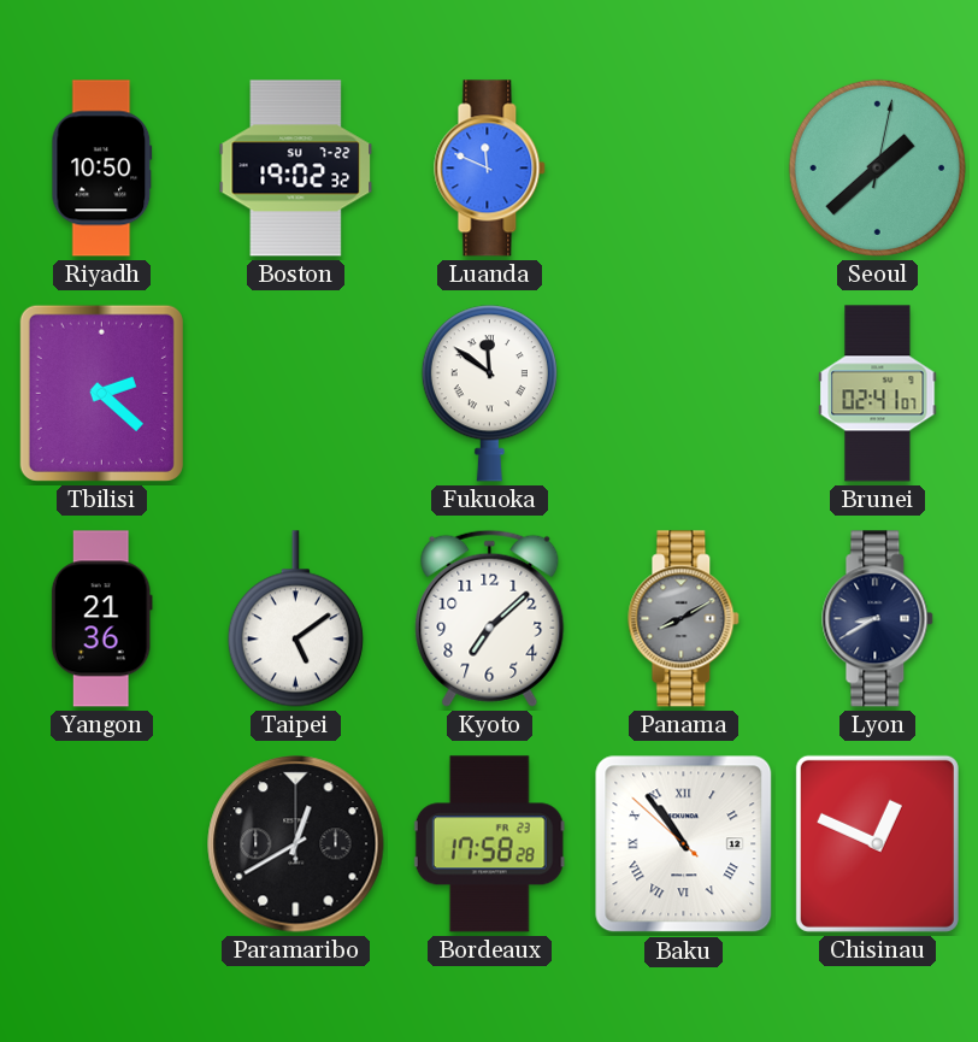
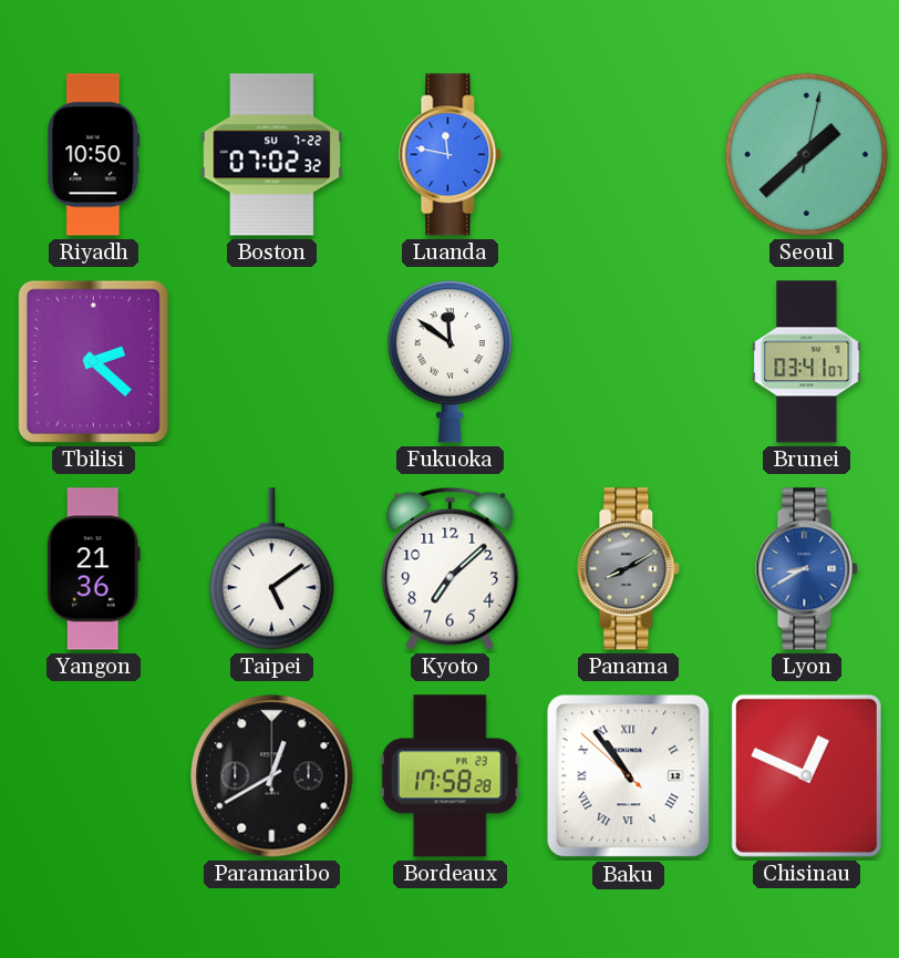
Boston: 19:02 -> 07:02 (272, 155)
Luanda: 11:49 -> 11:47 (451, 155)
Brunei: 02:41 -> 03:41 (807, 362)
Lyon dial: navy -> blue (807, 569)
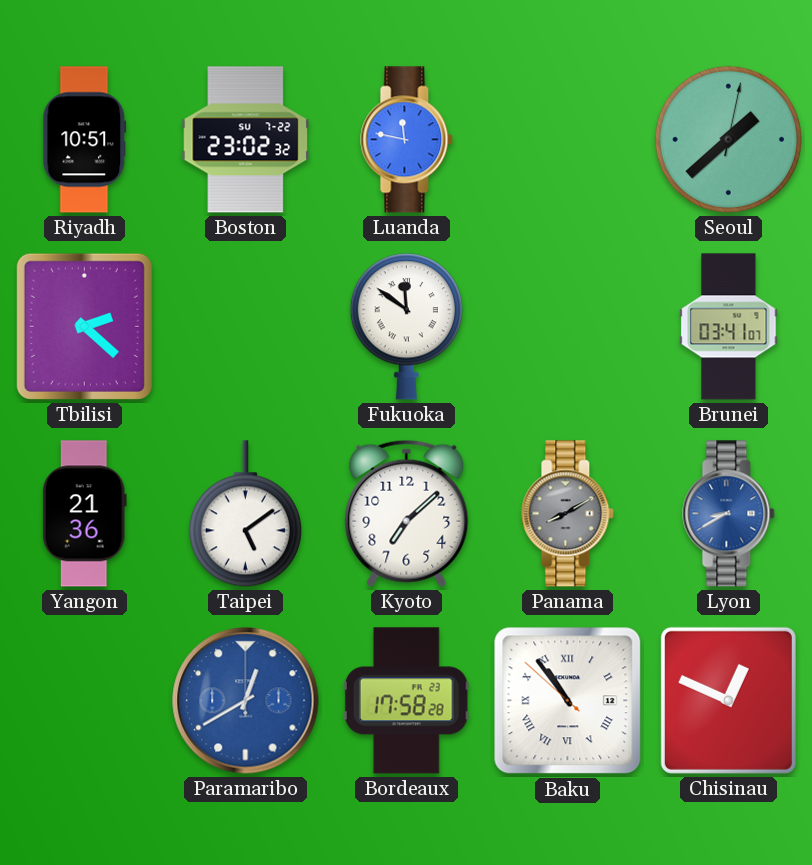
Riyadh: 10:50 -> 10:51 (85, 140)
Boston: 07:02 -> 23:02 (246, 140)
Paramaribo dial: black -> blue (246, 701)
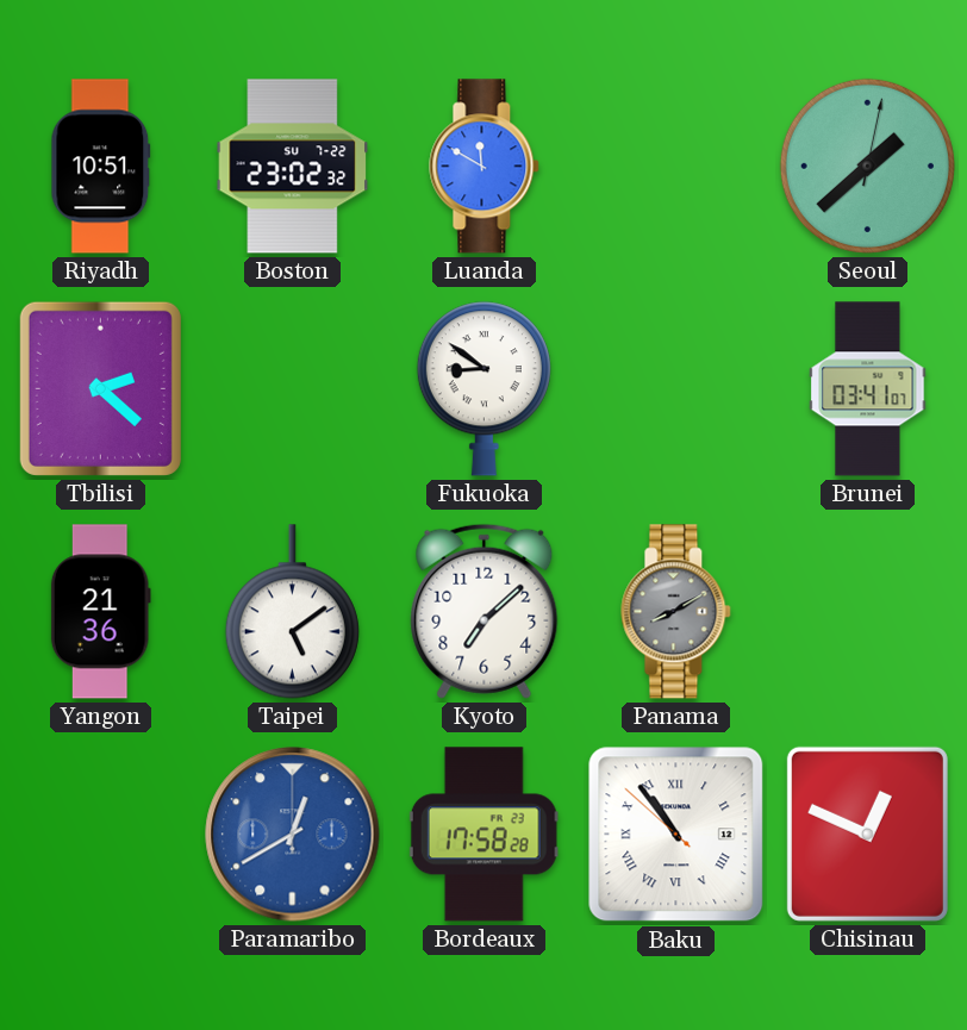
Luanda: 11:47 -> 11:50 (485, 167)
Fukuoka: 11:51 -> 8:51 (484, 389)
Lyon: 8:40 -> none (729, 514)
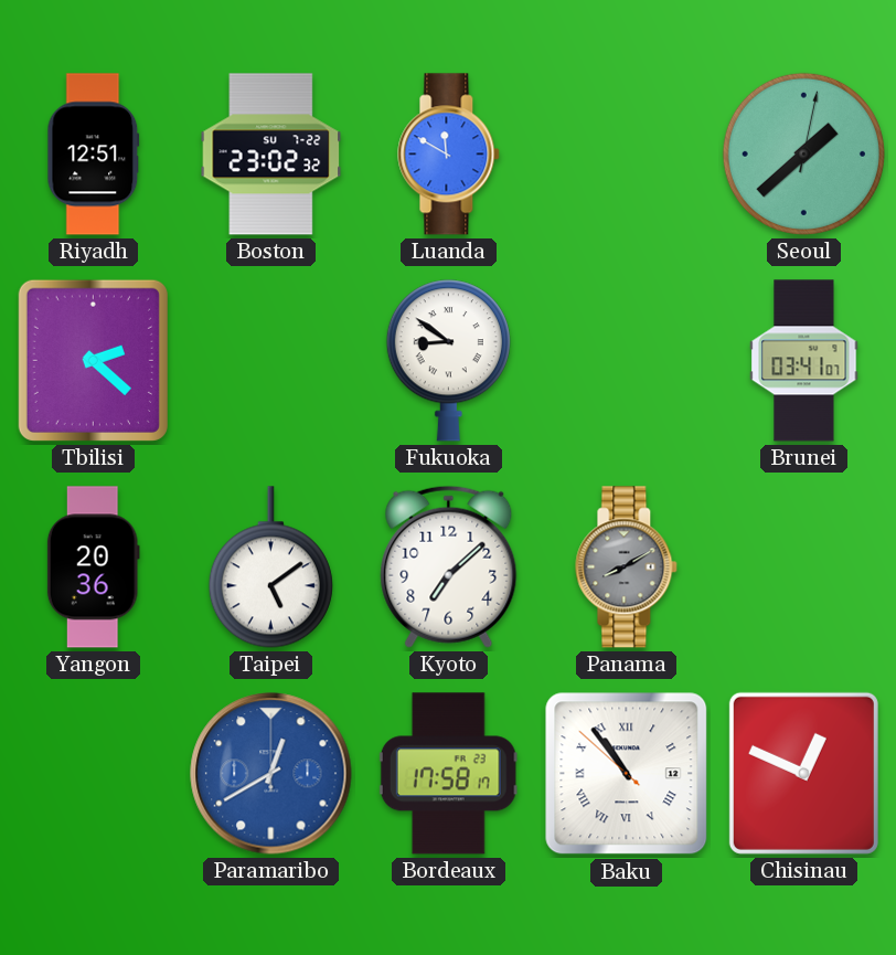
Riyadh: 10:51 -> 12:51 (94, 155)
Yangon: 21:36 -> 20:36 (93, 567)
Bordeaux: 17:58:28 -> 17:58:17 (448, 774)
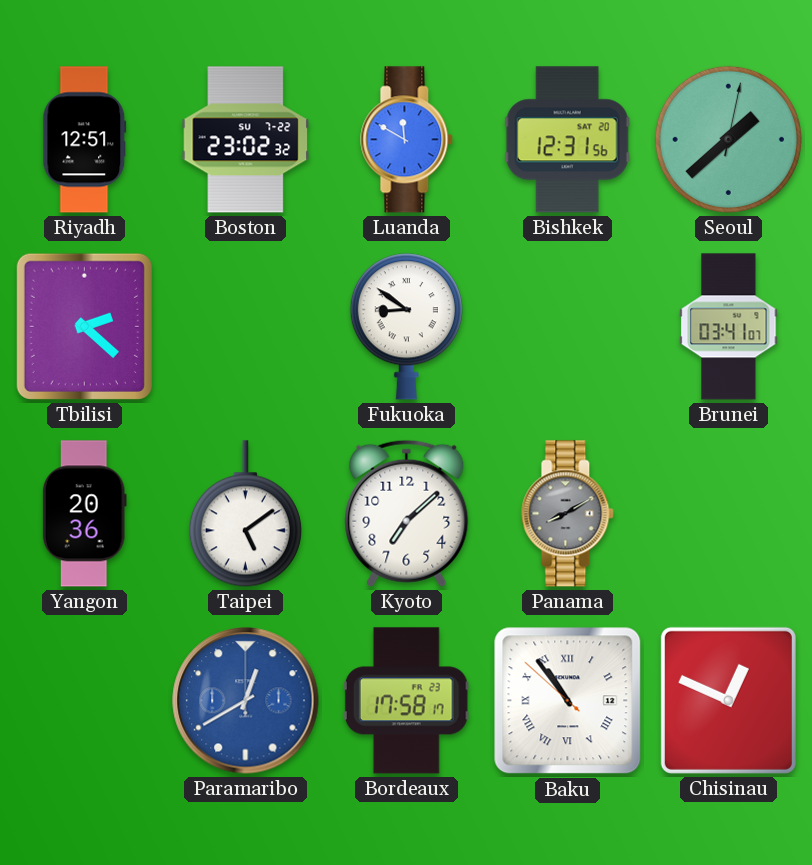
Bishkek: none -> 12:31 (567, 140)
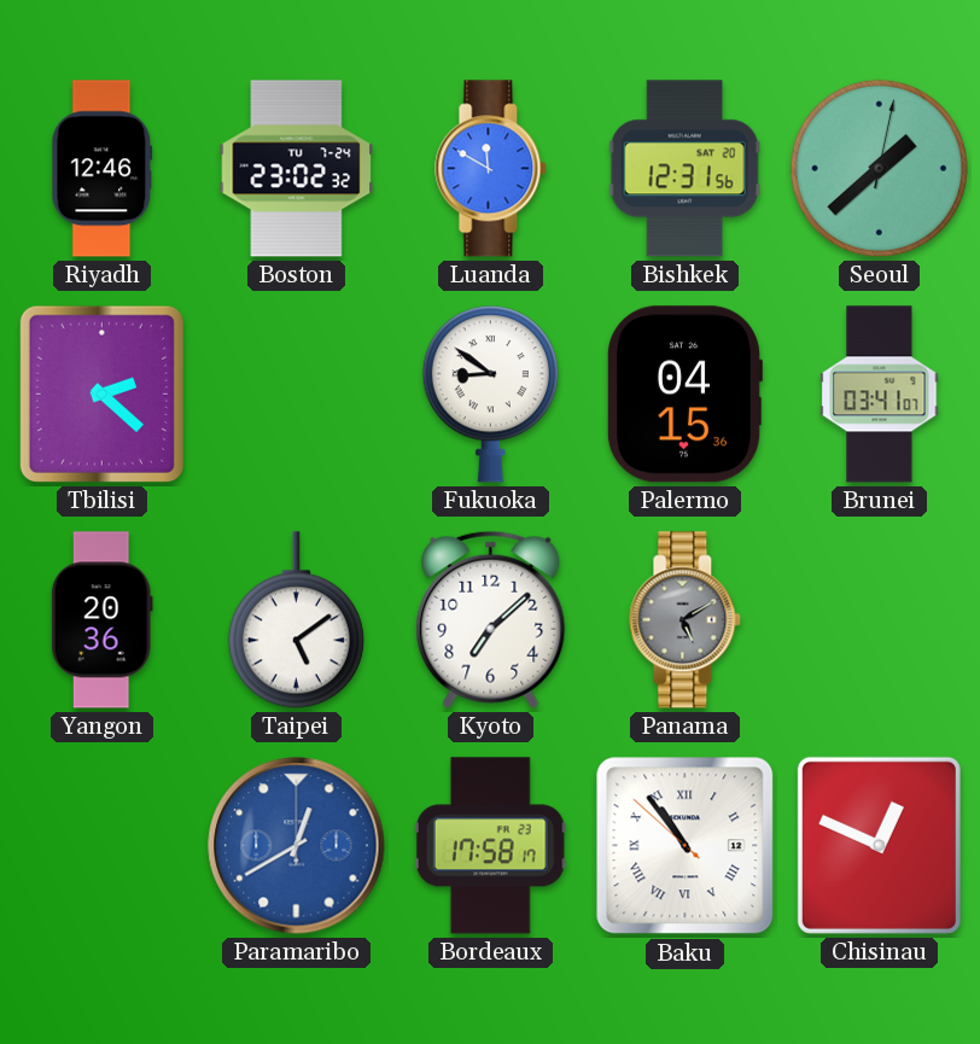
Riyadh: 12:51 -> 12:46 (103, 169)
Boston date: SU 7-22 -> TU 7-24 (297, 169)
Palermo: none -> 04:15 (684, 395)
Panama: 8:10 -> 5:10 (686, 620)
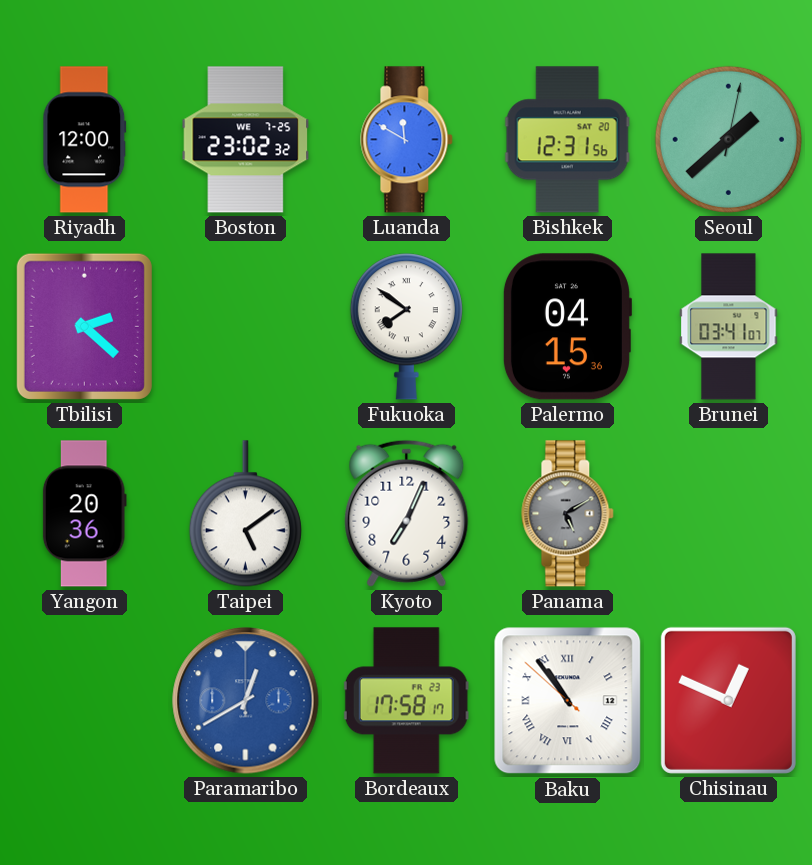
Riyadh: 12:46 -> 12:00 (85, 140)
Boston date: TU 7-24 -> WE 7-25 (246, 140)
Fukuoka: 8:51 -> 7:51 (406, 327)
Kyoto: 7:08 -> 7:04 (407, 513)
